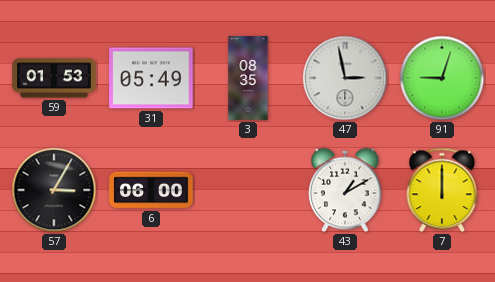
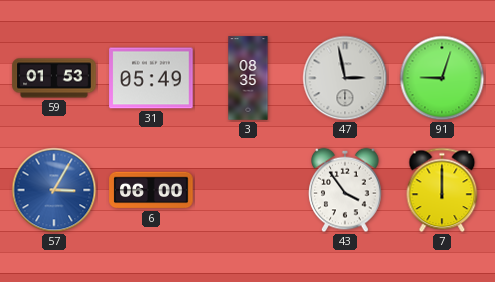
57 dial: black -> blue (54, 190)
43: 1:10 -> 3:54 (345, 190)
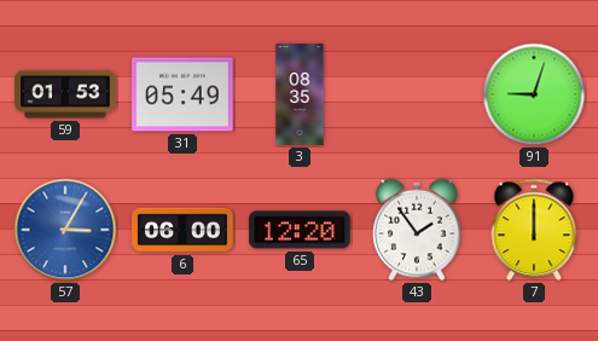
47: 2:58 -> none (345, 78)
65: none -> 12:20 (300, 230)
43: 3:54 -> 1:54 (417, 230)
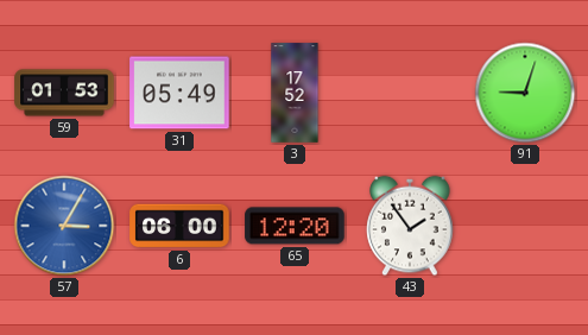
3: 08:35 -> 17:52 (295, 93)
7: 12:00 -> none (534, 230)
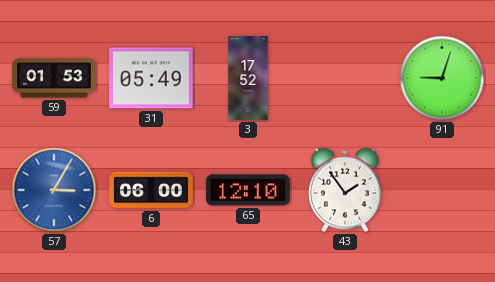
65: 12:20 -> 12:10 (248, 190)
